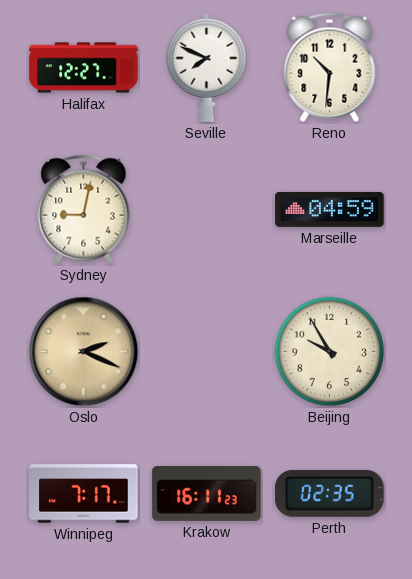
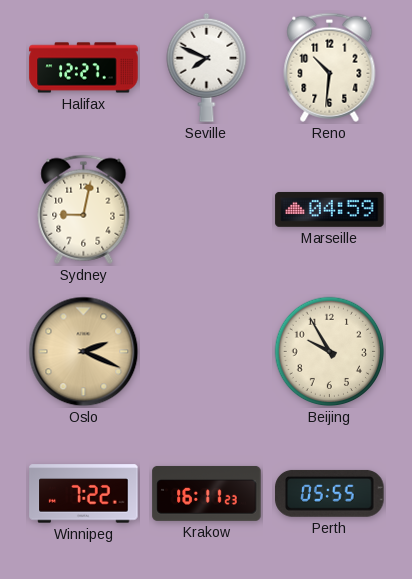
Winnipeg: 7:17 -> 7:22 (84, 494)
Perth: 02:35 -> 05:55 (330, 493)
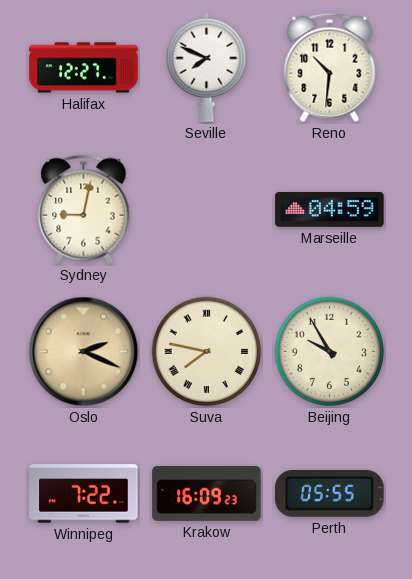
Suva: none -> 7:47 (207, 352)
Krakow: 16:11 -> 16:09 (207, 493)
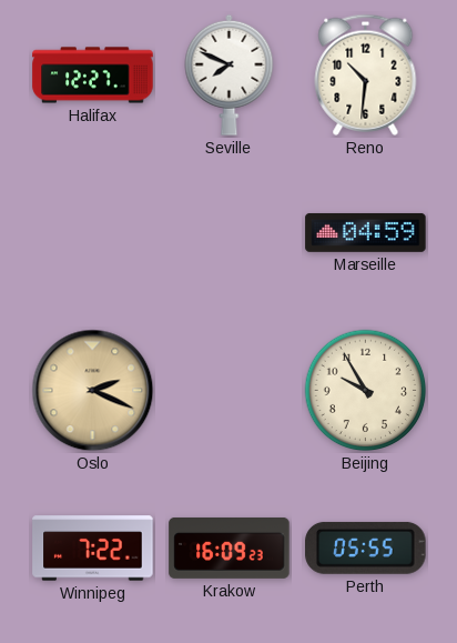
Sydney: 9:02 -> none (84, 209)
Suva: 7:47 -> none (207, 352)
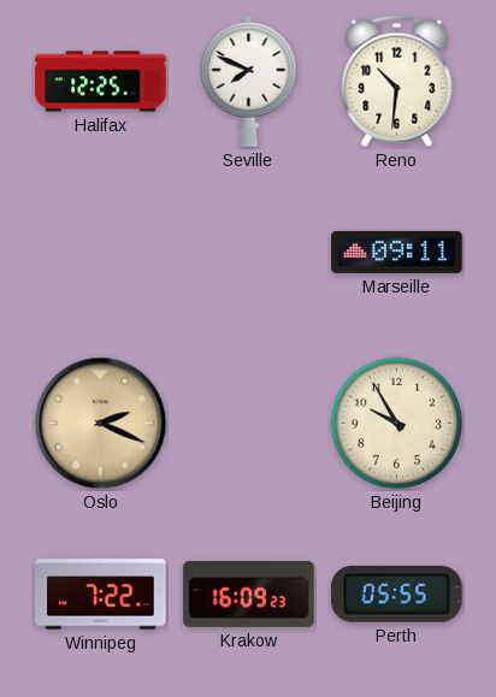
Halifax: 12:27 -> 12:25 (101, 82)
Marseille: 04:59 -> 09:11 (397, 252)
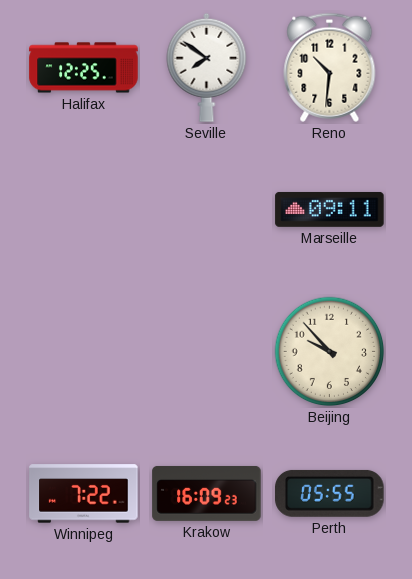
Seville: 7:49 -> 7:51 (207, 67)
Oslo: 2:19 -> none (101, 424)
Beijing: 9:55 -> 9:53 (330, 352)
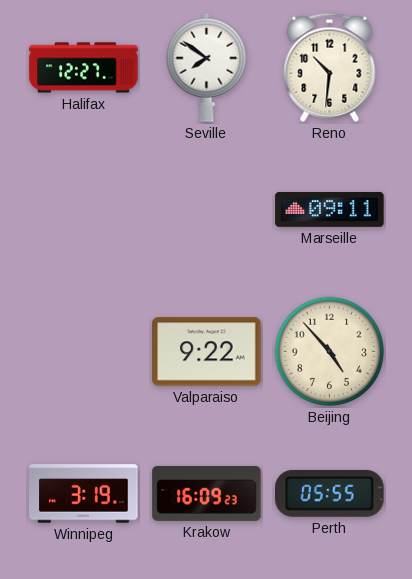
Halifax: 12:25 -> 12:27 (84, 68)
Valparaiso: none -> 9:22 (207, 352)
Beijing: 9:53 -> 4:53 (330, 352)
Winnipeg: 7:22 -> 3:19 (84, 494)
